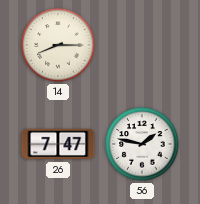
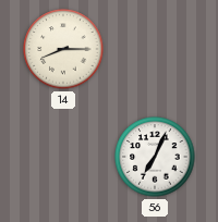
26: 7:47 -> none (58, 144)
56: 1:47 -> 7:04 (155, 157)
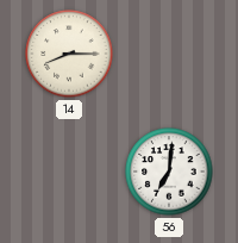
56: 7:04 -> 7:01 (169, 172)
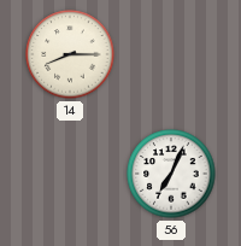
56: 7:01 -> 7:04 (171, 174)
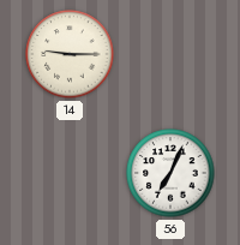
14: 8:15 -> 9:15 (70, 54)
